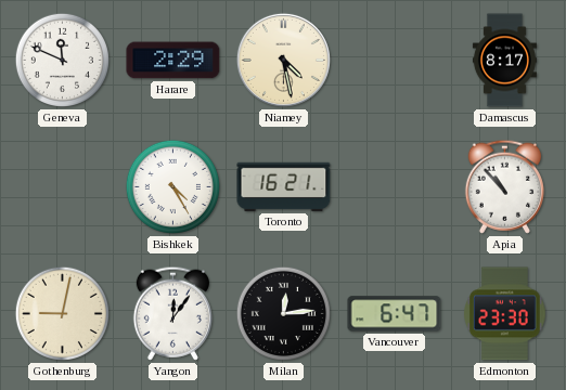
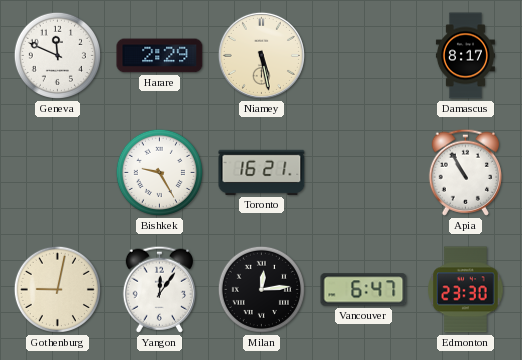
Niamey: 4:28 -> 5:28 (261, 55)
Bishkek: 4:25 -> 9:25 (159, 172)
Apia: 10:53 -> 10:55 (465, 172)
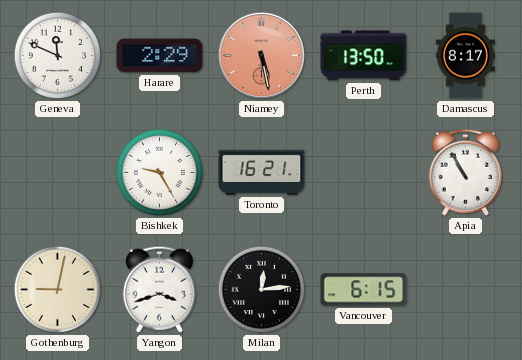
Niamey dial: cream -> salmon (261, 55)
Perth: none -> 13:50 (364, 56)
Yangon: 12:06 -> 3:42 (159, 289)
Vancouver: 6:47 -> 6:15 (364, 290)
Edmonton: 23:30 -> none (466, 290)
